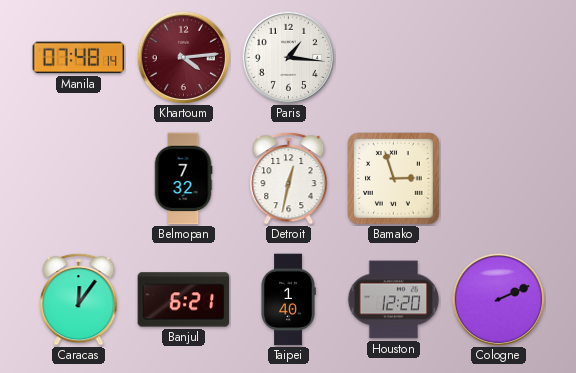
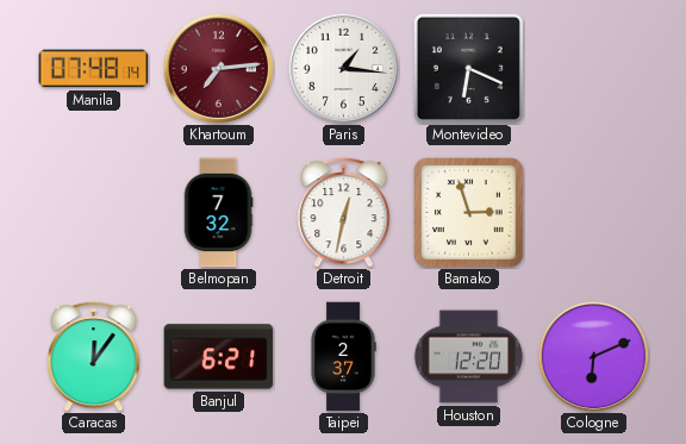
Khartoum: 4:14 -> 7:14 (218, 68)
Montevideo: none -> 6:19 (468, 68)
Taipei: 1:40 -> 2:37 (343, 357)
Cologne: 2:11 -> 6:11 (593, 356)
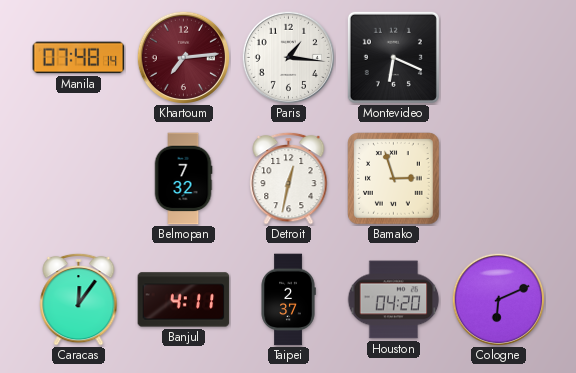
Banjul: 6:21 -> 4:11 (184, 300)
Houston: 12:20 -> 04:20 (393, 300)
